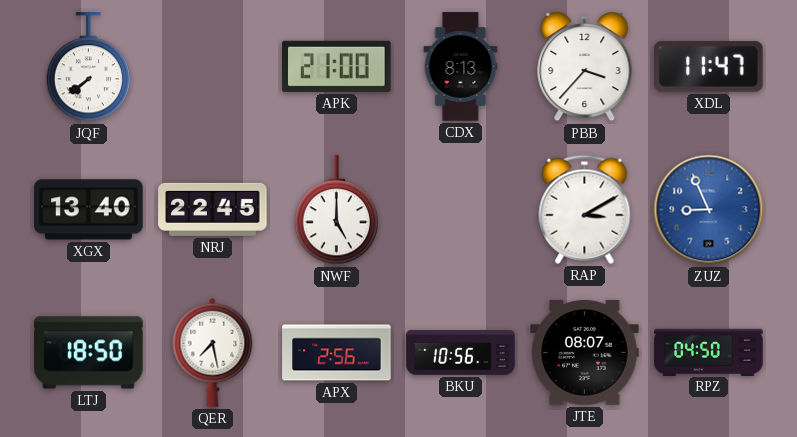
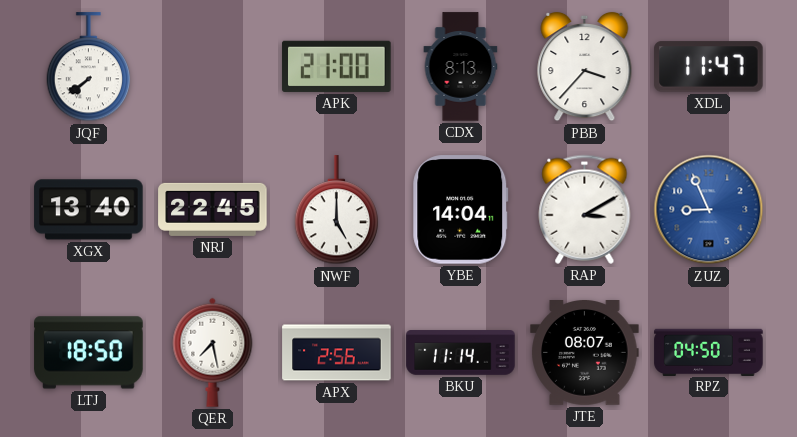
YBE: none -> 14:04 (461, 210)
BKU: 10:56 -> 11:14 (461, 353)
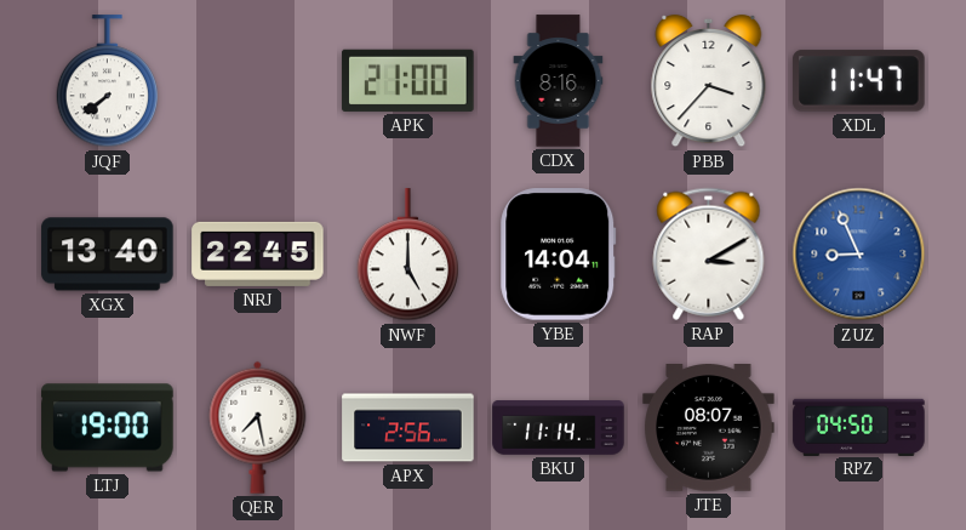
CDX: 8:13 -> 8:16 (559, 81)
LTJ: 18:50 -> 19:00 (108, 428)
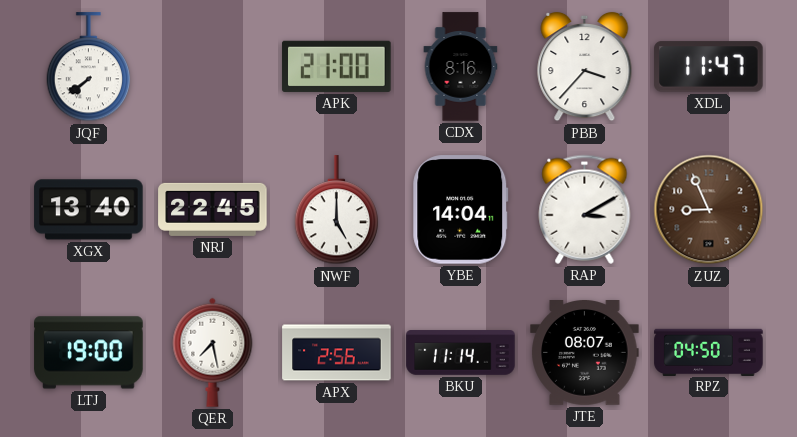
ZUZ dial: blue -> brown (709, 210)
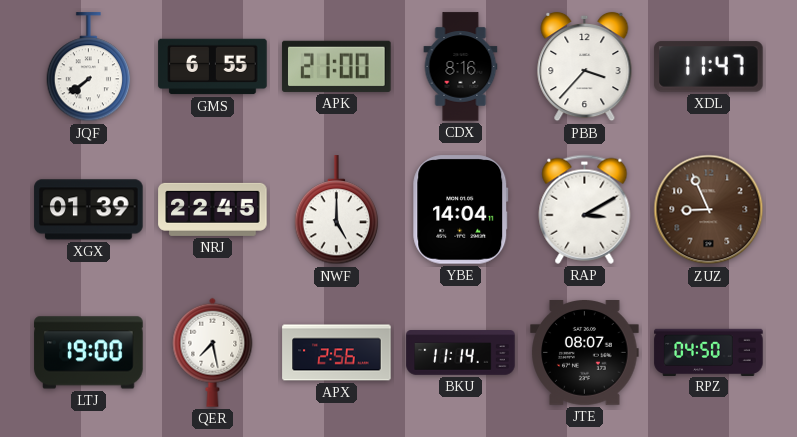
GMS: none -> 6:55 (213, 67)
XGX: 13:40 -> 01:39 (89, 210)
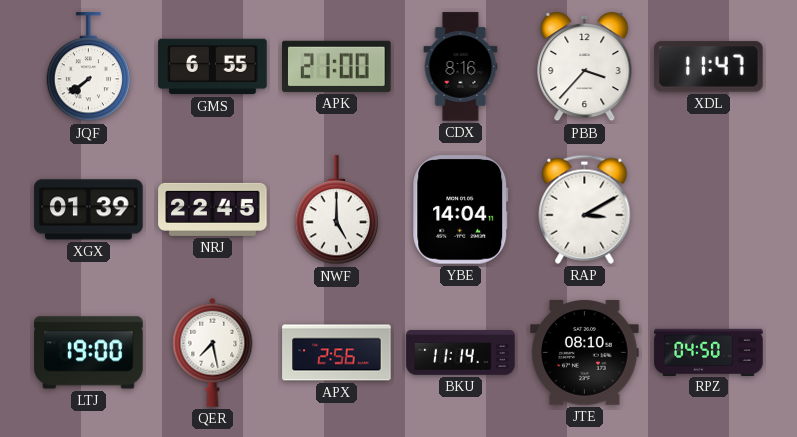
ZUZ: 8:56 -> none (709, 210)
JTE: 08:07 -> 08:10 (585, 353)
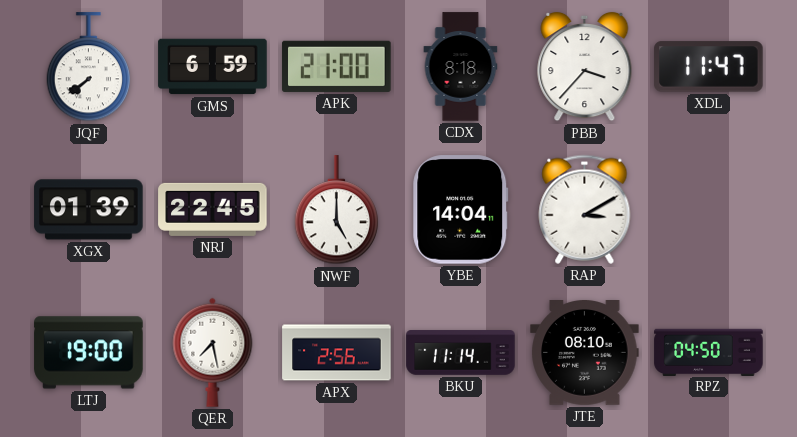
GMS: 6:55 -> 6:59 (213, 67)
CDX: 8:16 -> 8:18 (461, 67)
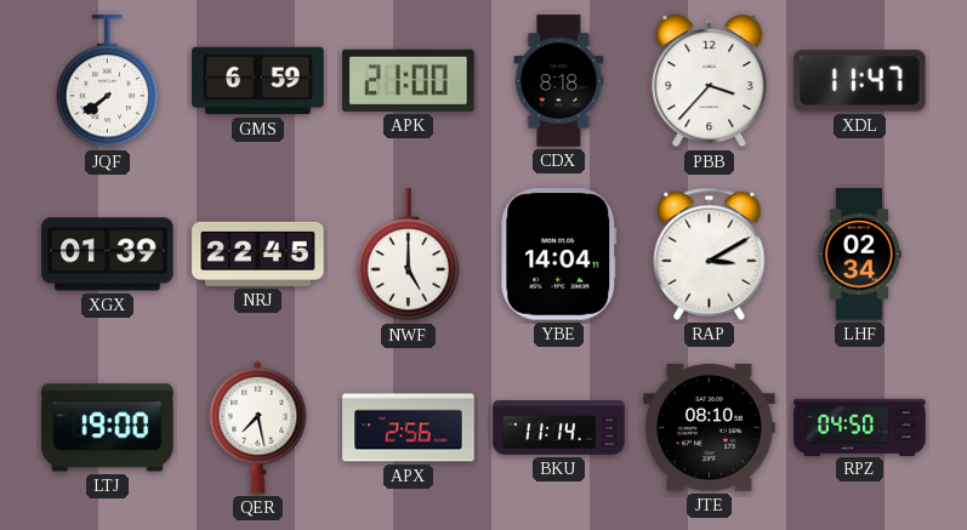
LHF: none -> 02:34 (859, 255)
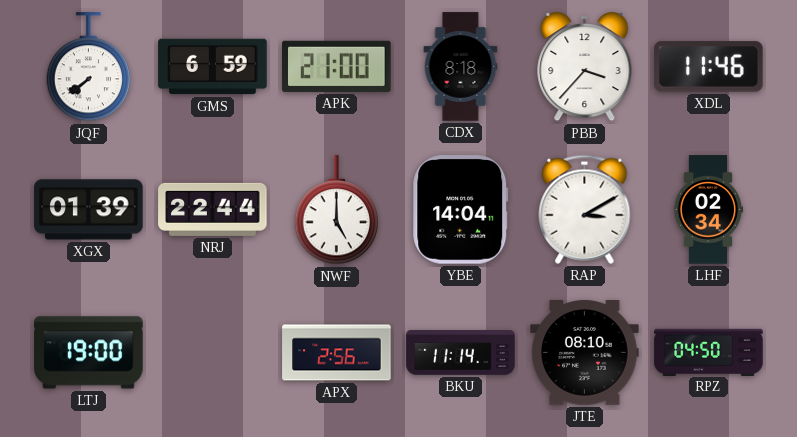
XDL: 11:47 -> 11:46 (709, 67)
NRJ: 22:45 -> 22:44 (213, 209)
QER: 7:28 -> none (258, 427)
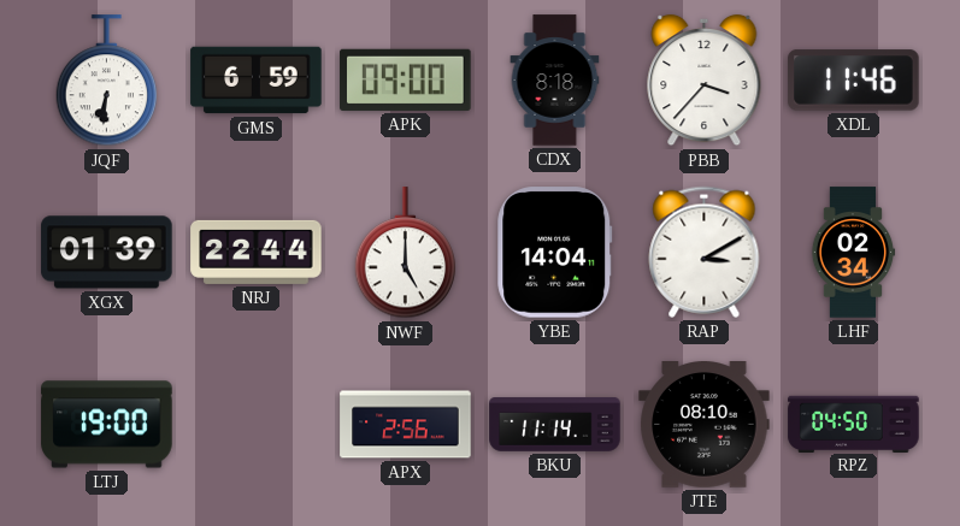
JQF: 7:39 -> 6:31 (107, 81)
APK: 21:00 -> 09:00 (406, 79)
